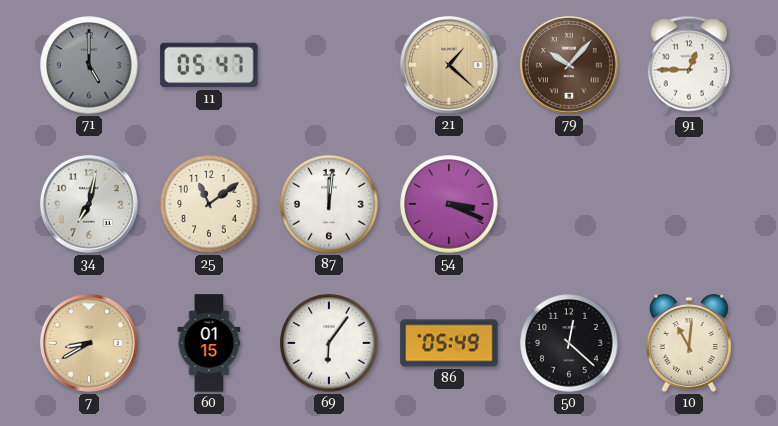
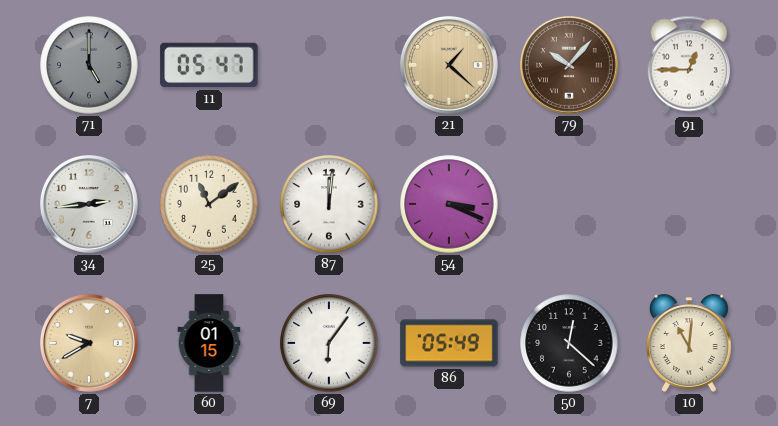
34: 7:02 -> 2:44 (89, 204)
7: 8:40 -> 9:40 (89, 343)
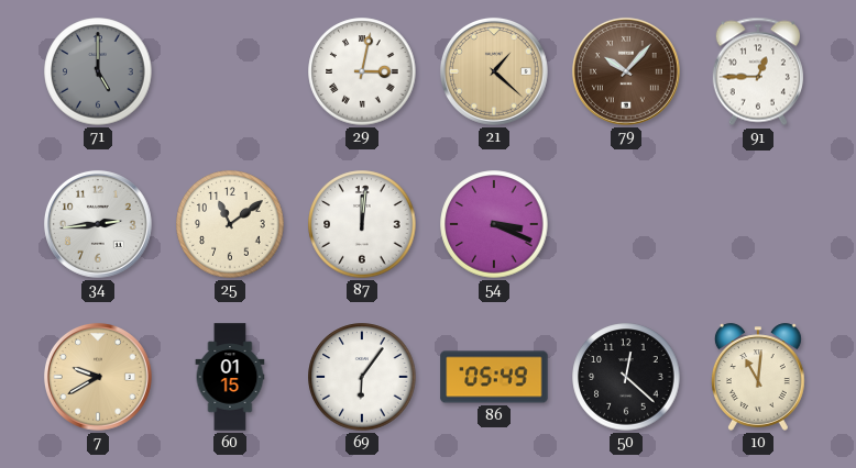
11: 05:47 -> none (209, 65)
29: none -> 3:02 (362, 71)
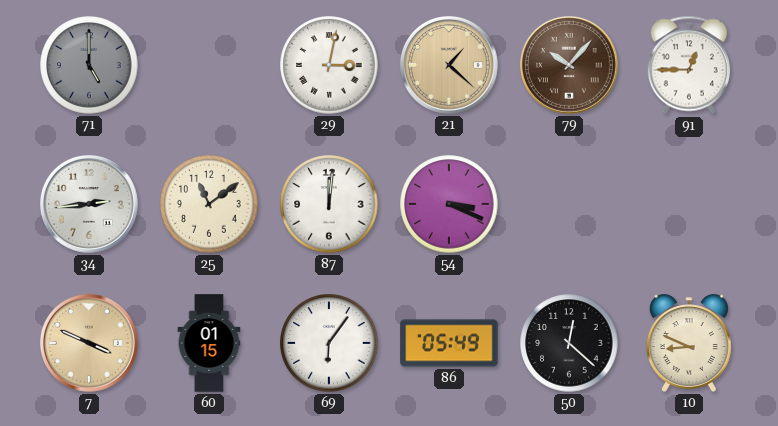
7: 9:40 -> 3:49 (89, 343)
10: 11:01 -> 8:49 (689, 343)
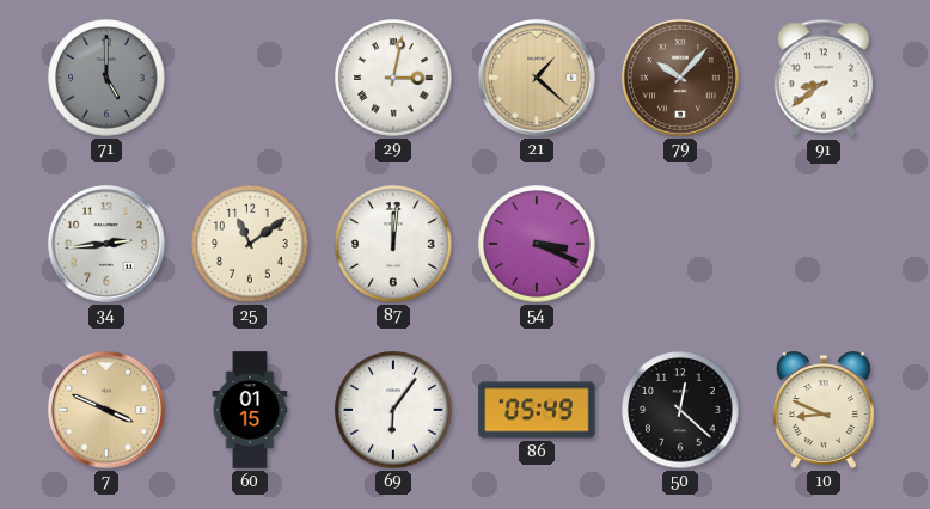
91: 12:45 -> 8:39 (824, 78)
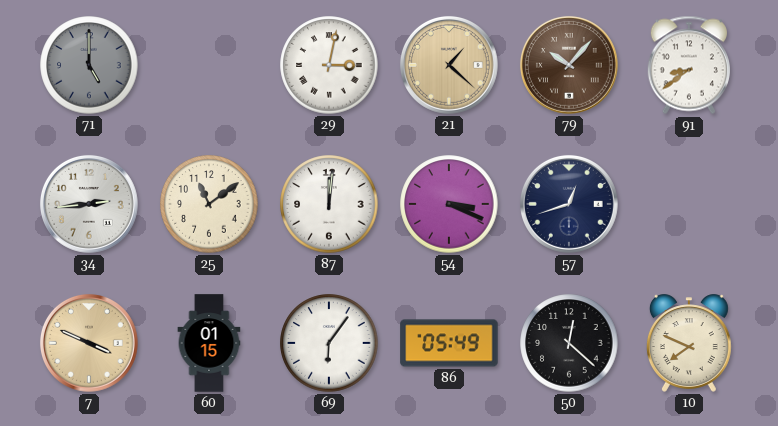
57: none -> 12:42 (569, 204)
10: 8:49 -> 7:49 (689, 343)
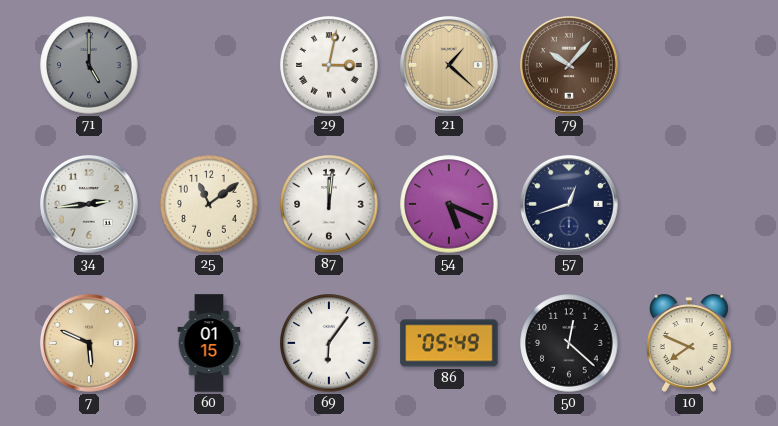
91: 8:39 -> none (689, 65)
54: 3:19 -> 5:19 (449, 204)
7: 3:49 -> 5:49 (89, 343)
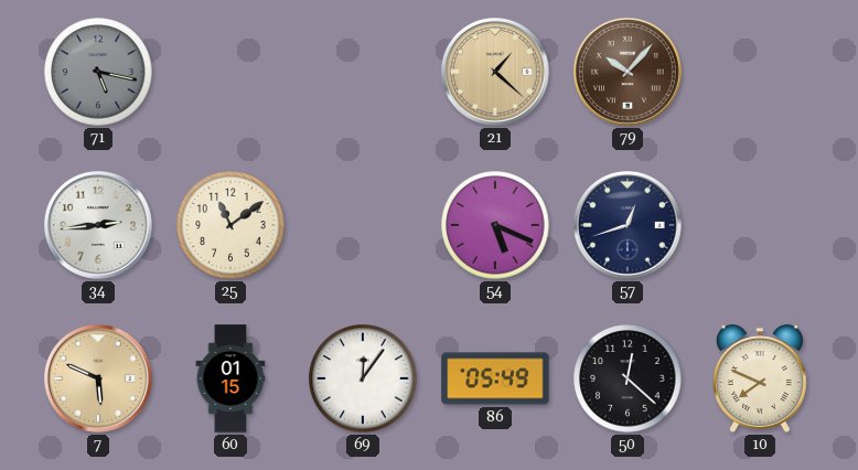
71: 5:00 -> 5:17 (98, 72)
29: 3:02 -> none (329, 65)
87: 12:01 -> none (329, 204)
69: 6:06 -> 12:06 (363, 378)
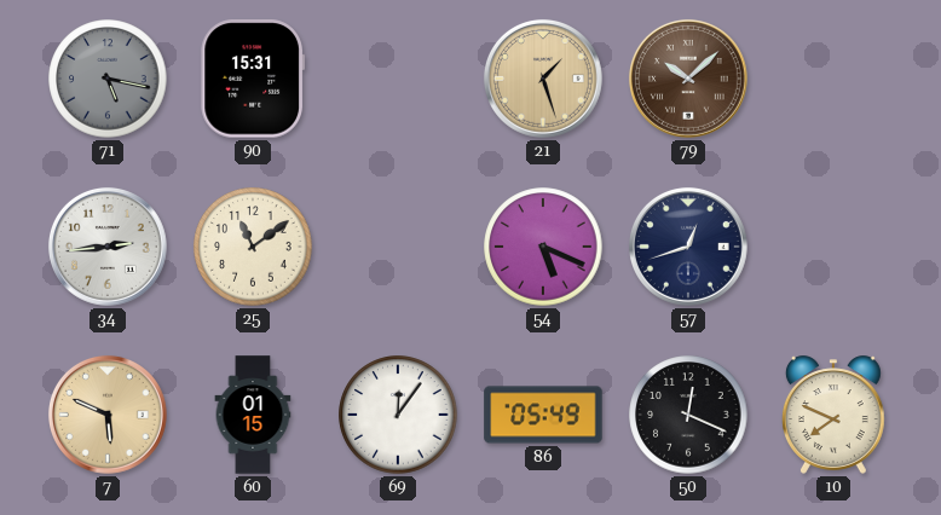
90: none -> 15:31 (252, 79)
21: 1:22 -> 1:27 (543, 79)
79: 10:07 -> 10:08 (688, 79)
50: 12:22 -> 12:19 (688, 415)
